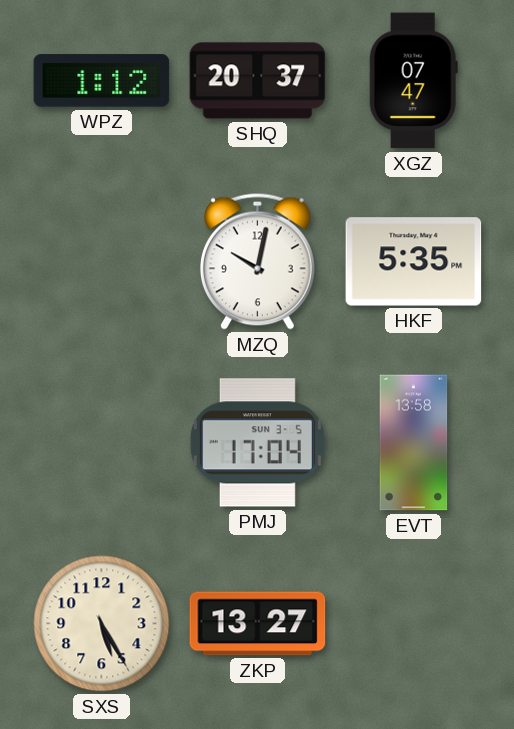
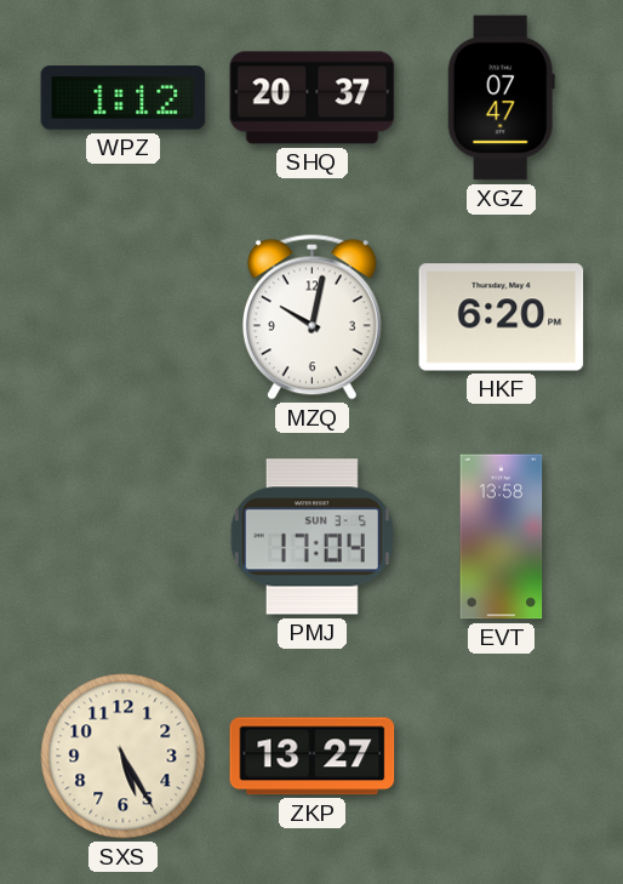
HKF: 5:35 -> 6:20 (502, 318)
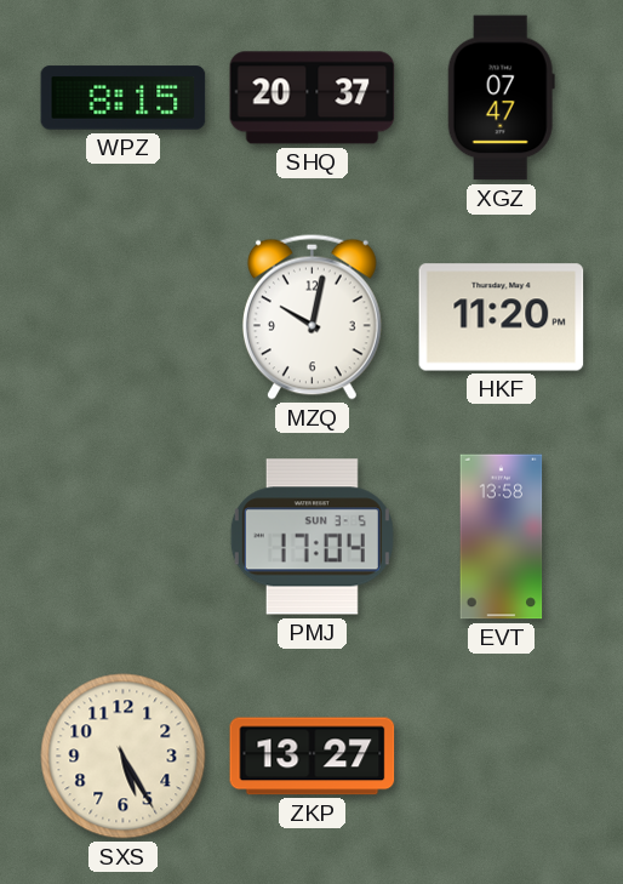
WPZ: 1:12 -> 8:15 (124, 98)
HKF: 6:20 -> 11:20 (502, 318)
